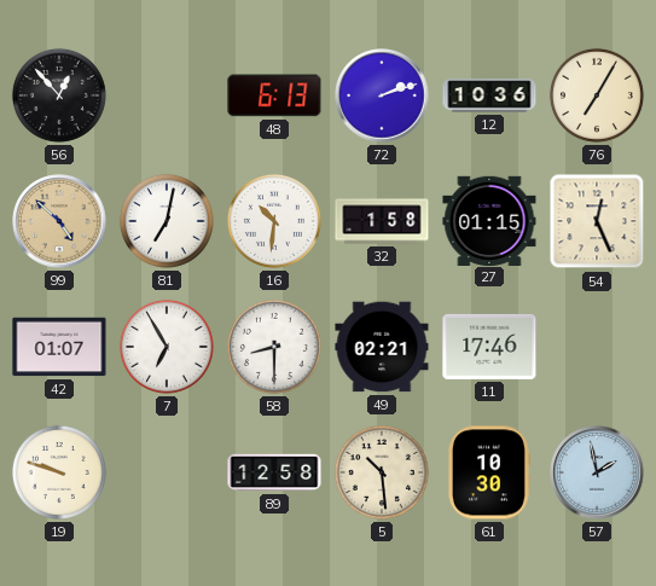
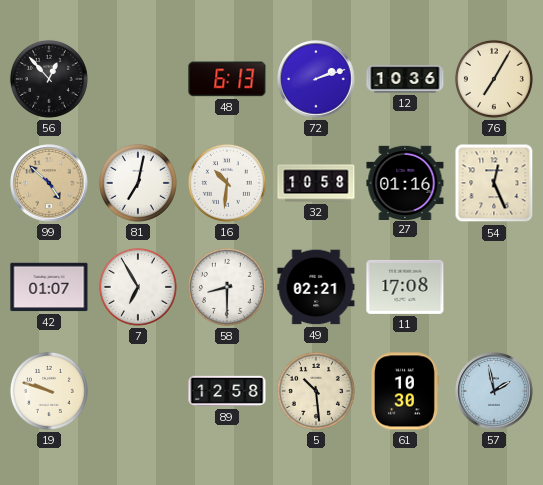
32: 1:58 -> 10:58 (316, 183)
27: 01:15 -> 01:16 (405, 182)
11: 17:46 -> 17:08 (405, 287)
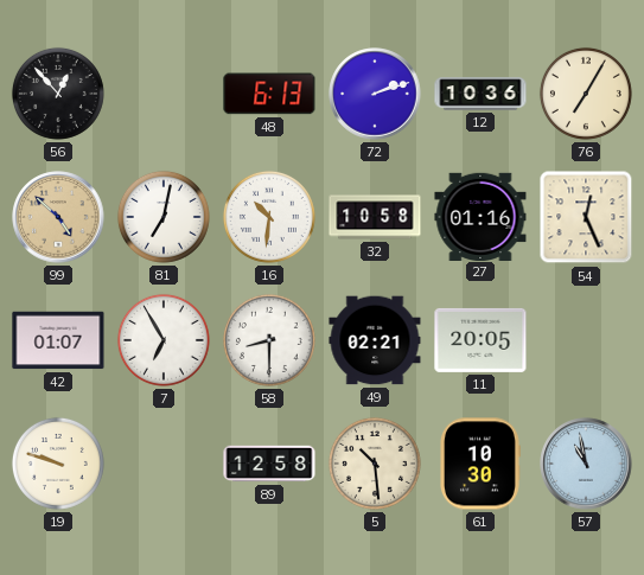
11: 17:08 -> 20:05 (480, 340)
57: 1:58 -> 10:58 (586, 464)
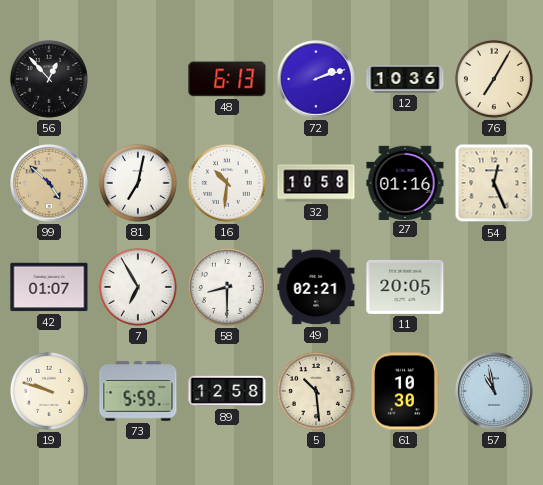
73: none -> 5:59 (138, 391)
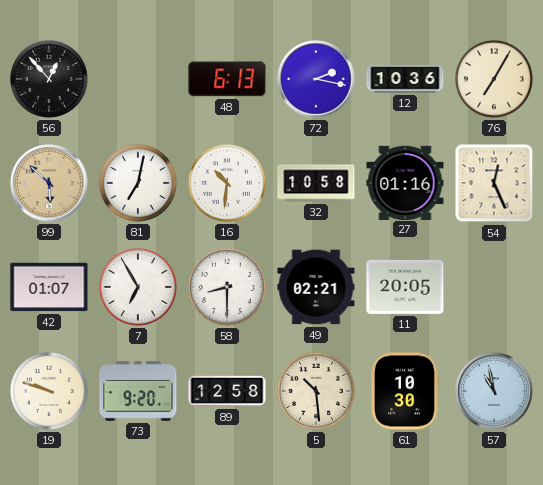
72: 2:12 -> 2:17 (316, 79)
99: 4:52 -> 5:52 (49, 183)
73: 5:59 -> 9:20 (138, 391)
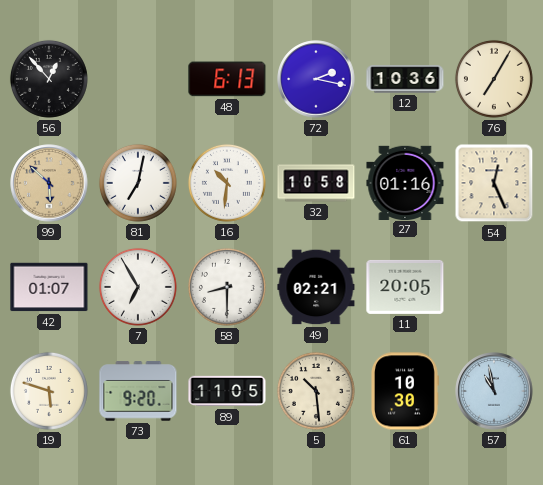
19: 9:48 -> 5:48 (49, 391)
89: 12:58 -> 11:05 (227, 391)
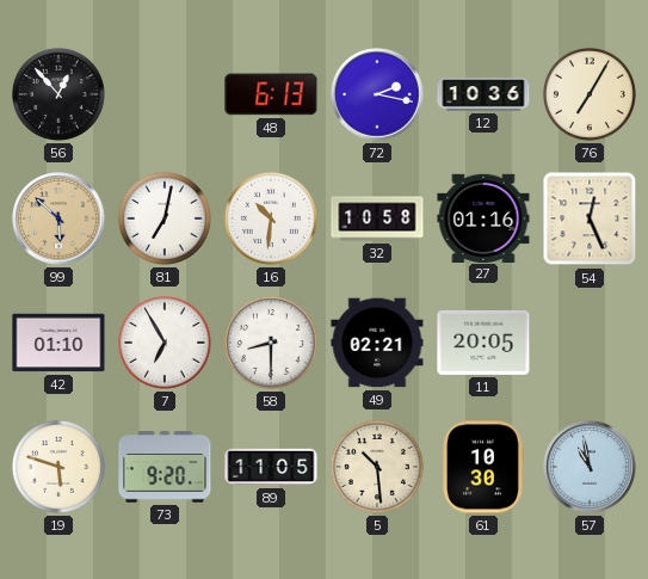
42: 01:07 -> 01:10 (58, 343)
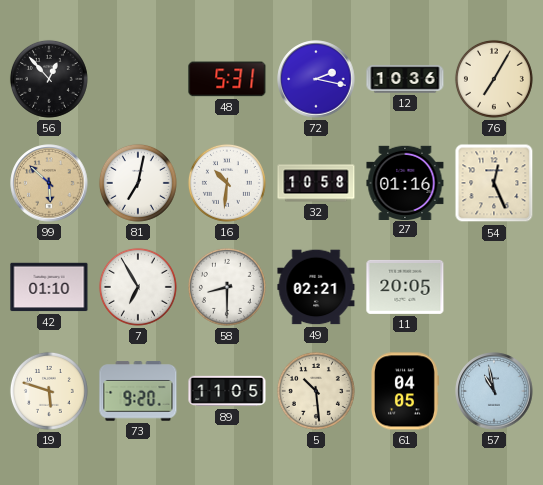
48: 6:13 -> 5:31 (227, 79)
61: 10:30 -> 04:05 (405, 391)
